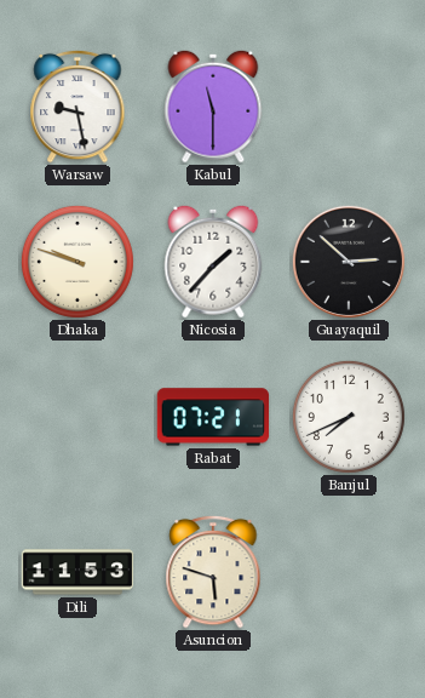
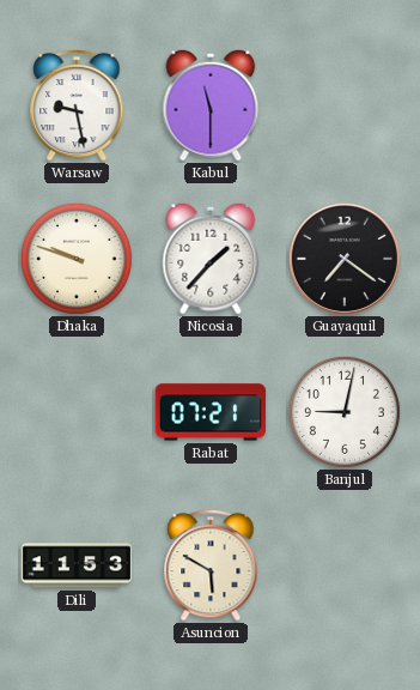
Guayaquil: 2:52 -> 7:21 (345, 259)
Banjul: 7:41 -> 9:02 (345, 412)
Asuncion: 5:48 -> 5:50 (211, 565)
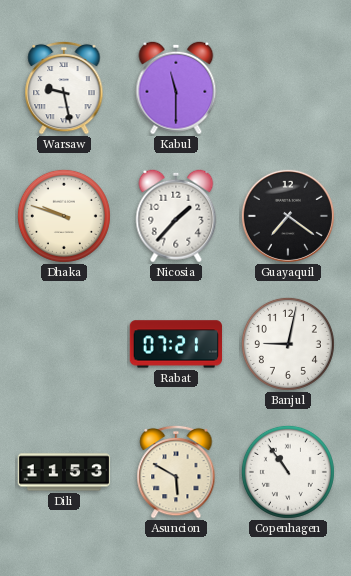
Copenhagen: none -> 10:54 (288, 472)
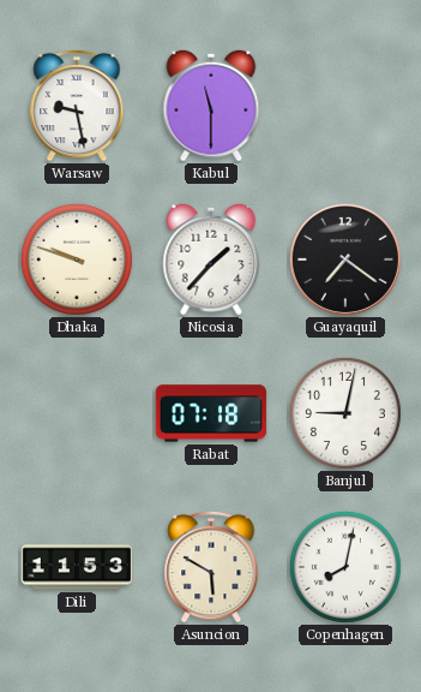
Rabat: 07:21 -> 07:18 (211, 413)
Copenhagen: 10:54 -> 8:02 (345, 567)
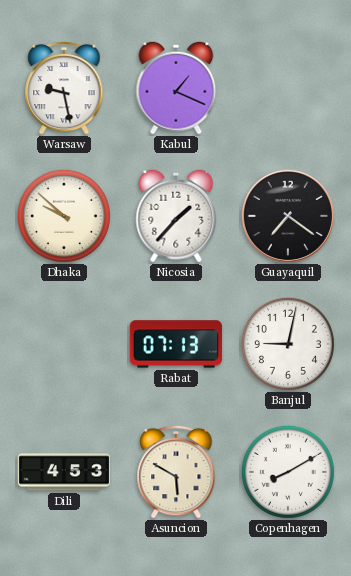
Kabul: 11:30 -> 1:19 (176, 88)
Dhaka: 9:48 -> 9:52 (64, 216)
Rabat: 07:18 -> 07:13 (176, 344)
Dili: 11:53 -> 4:53 (64, 472)
Copenhagen: 8:02 -> 8:10 (288, 472)
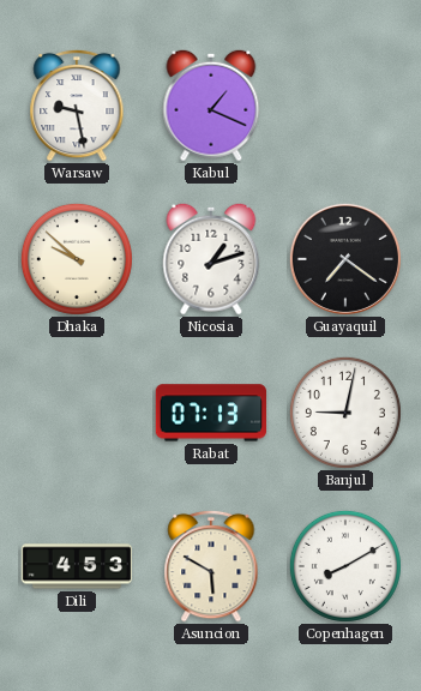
Nicosia: 1:37 -> 1:12 (211, 259)
